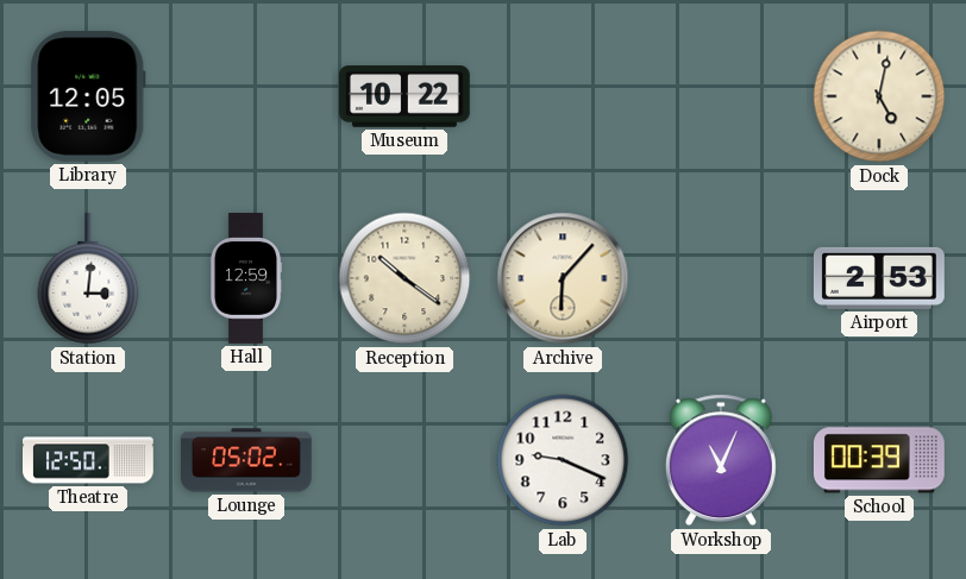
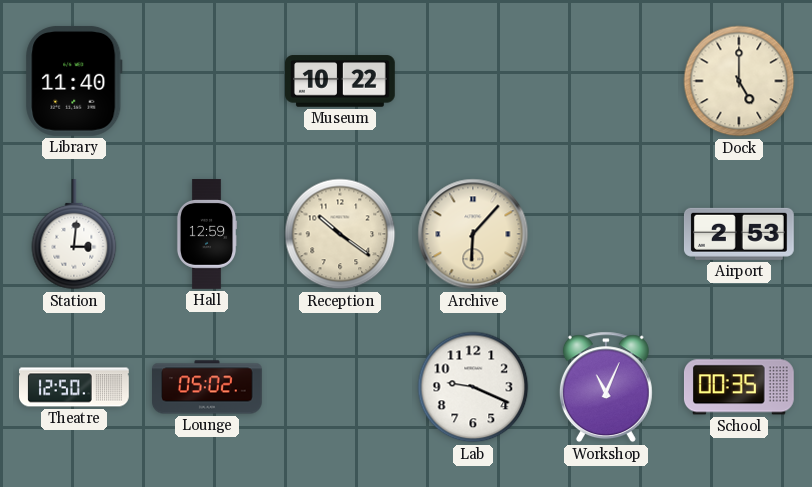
Library: 12:05 -> 11:40 (74, 81)
Dock: 5:02 -> 5:00 (739, 81)
School: 00:39 -> 00:35 (739, 387)
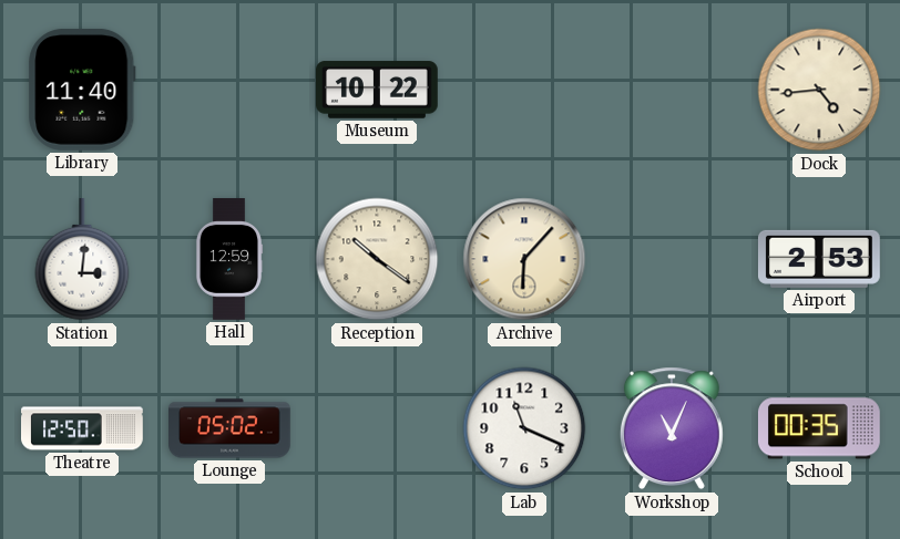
Dock: 5:00 -> 4:44 (819, 90)
Lab: 9:19 -> 11:19 (524, 428)
